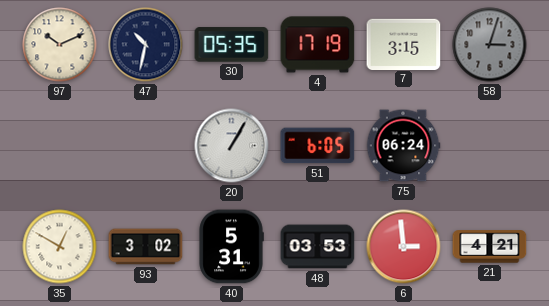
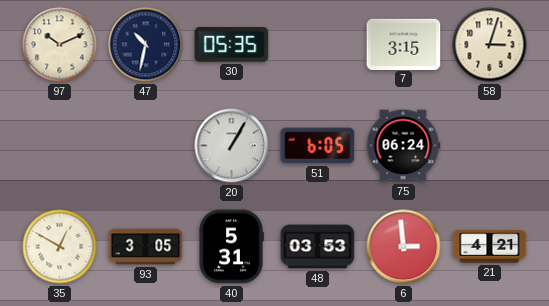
4: 17:19 -> none (318, 45)
58 dial: grey -> cream (490, 45)
93: 3:02 -> 3:05 (146, 247)
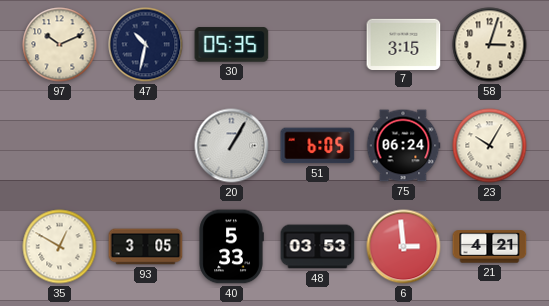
23: none -> 10:05 (490, 146)
40: 5:31 -> 5:33 (231, 247)
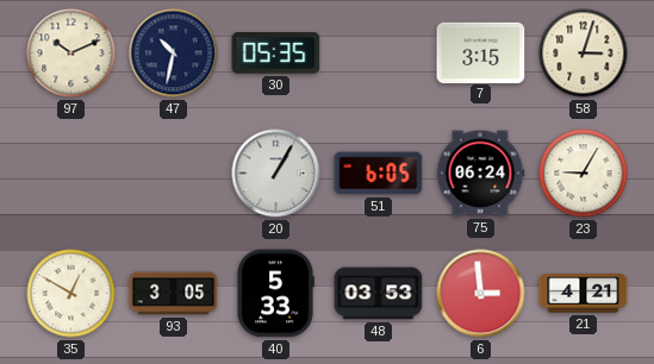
23: 10:05 -> 9:05 (584, 174)
